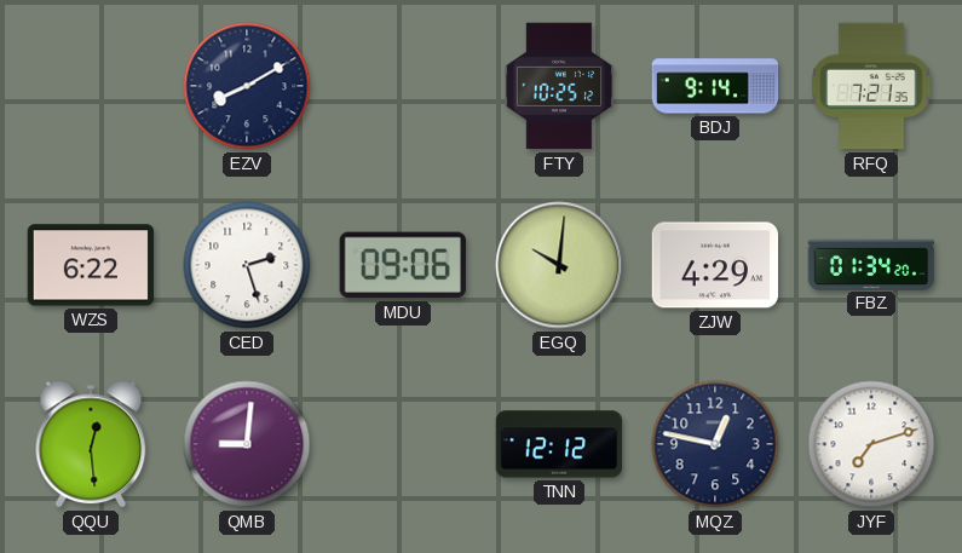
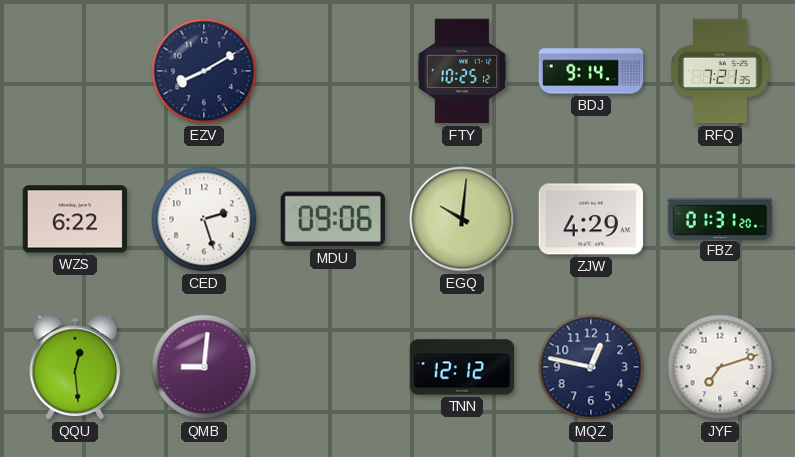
FBZ: 01:34 -> 01:31 (720, 218)
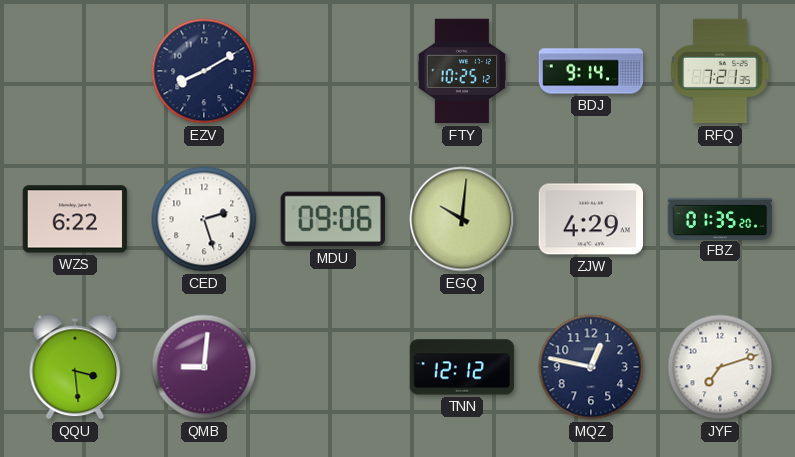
FBZ: 01:31 -> 01:35 (720, 218)
QQU: 12:29 -> 3:29 (75, 367)
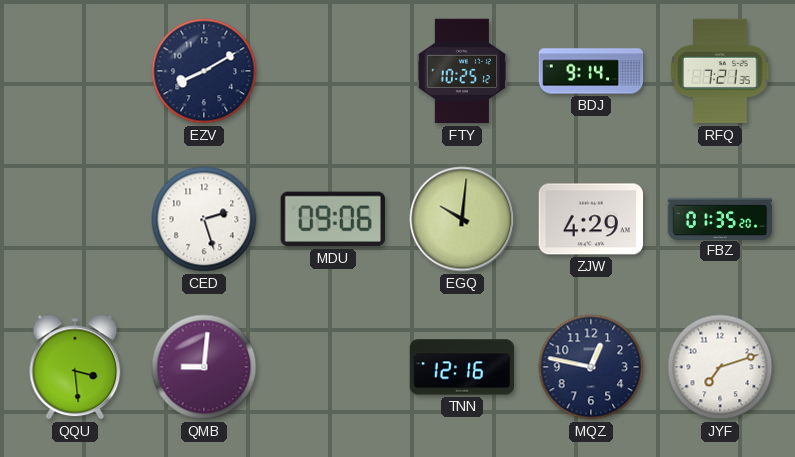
WZS: 6:22 -> none (75, 219)
TNN: 12:12 -> 12:16 (462, 367)
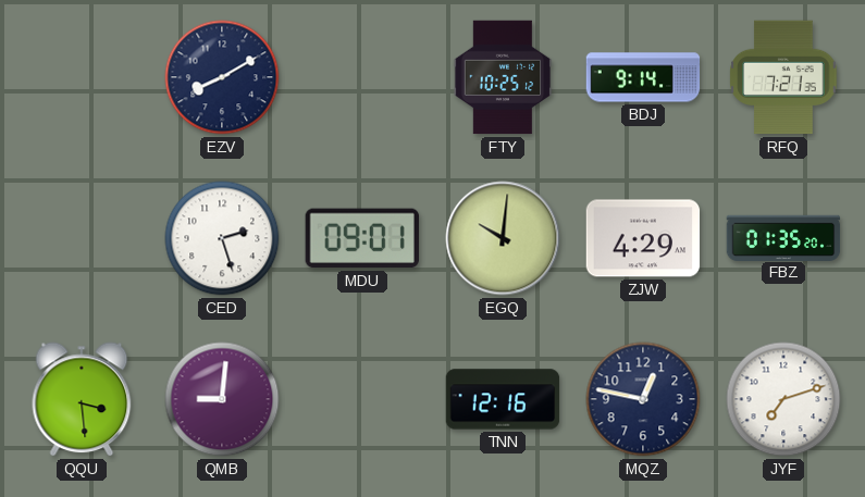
MDU: 09:06 -> 09:01 (362, 238)
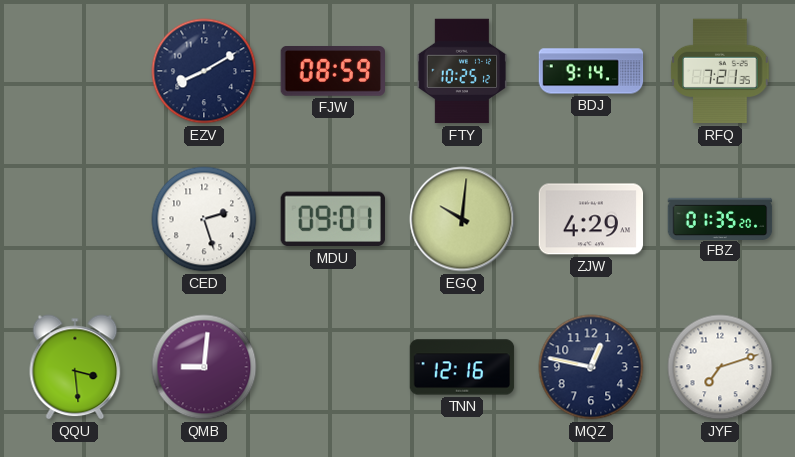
FJW: none -> 08:59 (332, 72)
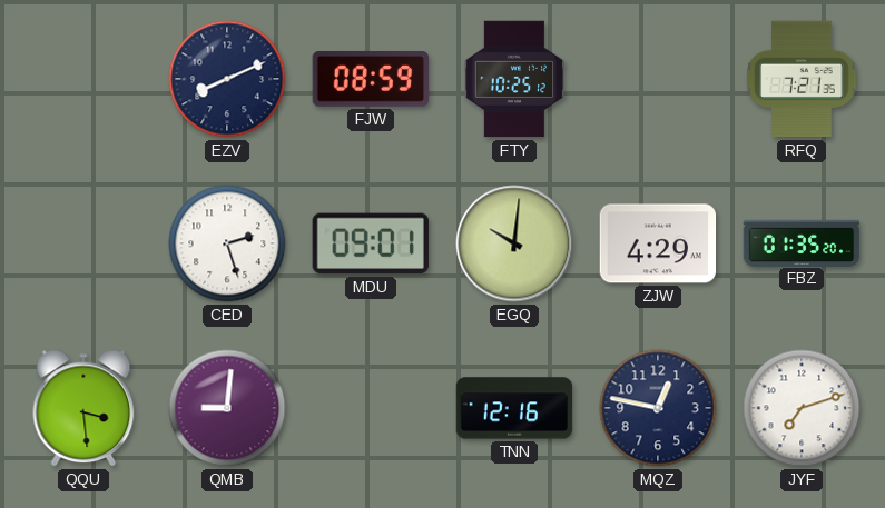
EZV: 8:10 -> 8:11 (227, 79)
BDJ: 9:14 -> none (591, 71)
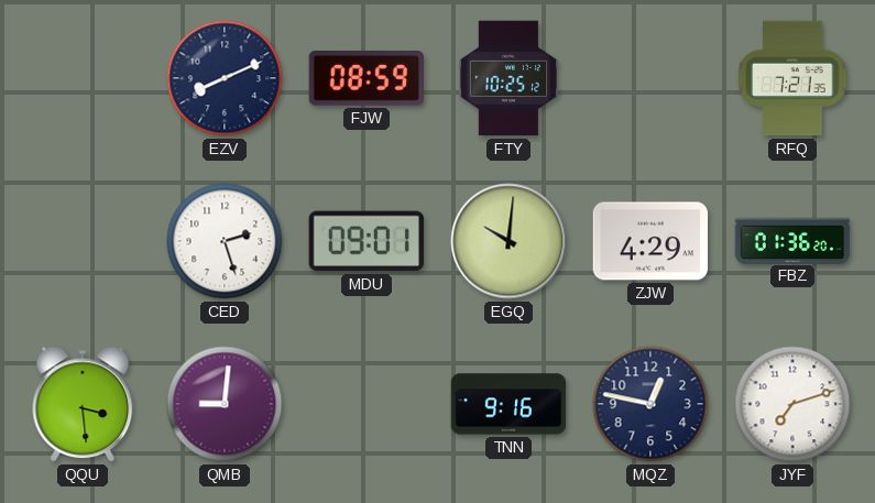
FBZ: 01:35 -> 01:36 (792, 240)
TNN: 12:16 -> 9:16 (508, 404)
